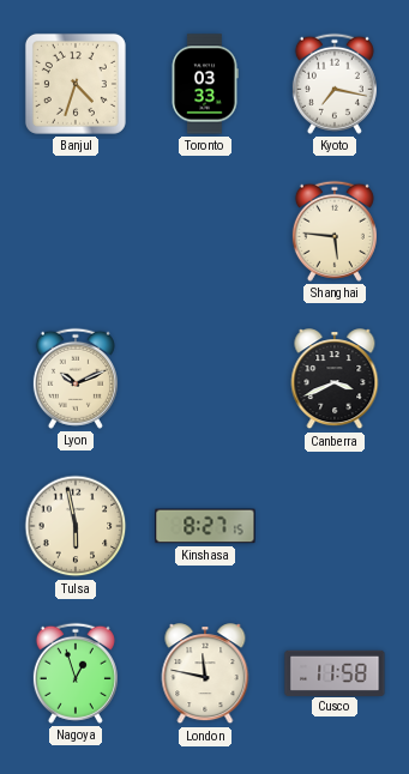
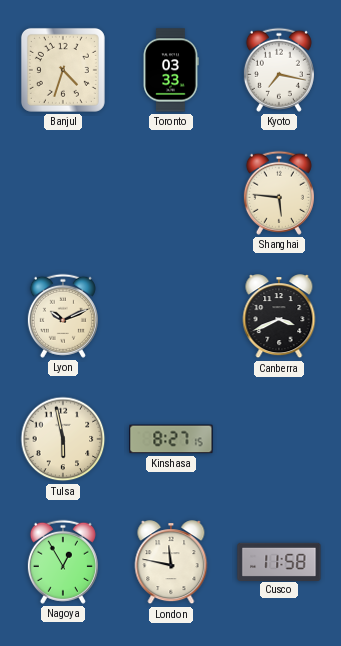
Nagoya: 12:57 -> 12:55 (63, 562)
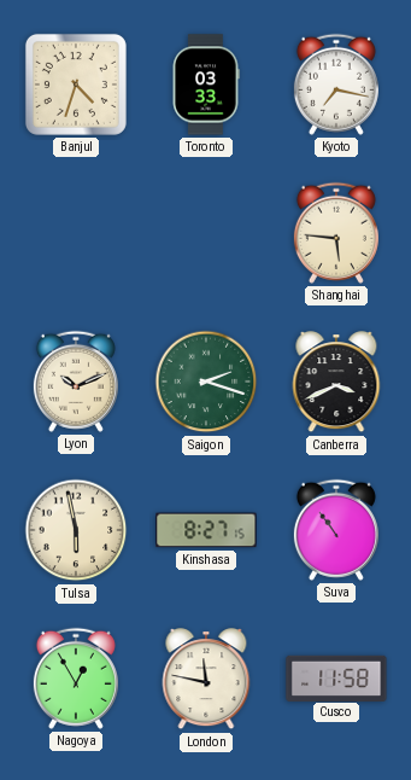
Saigon: none -> 2:18 (206, 382)
Suva: none -> 10:54 (336, 530)
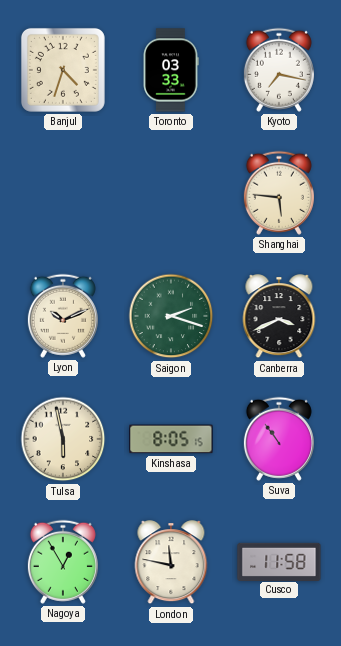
Kinshasa: 8:27 -> 8:05 (171, 439)
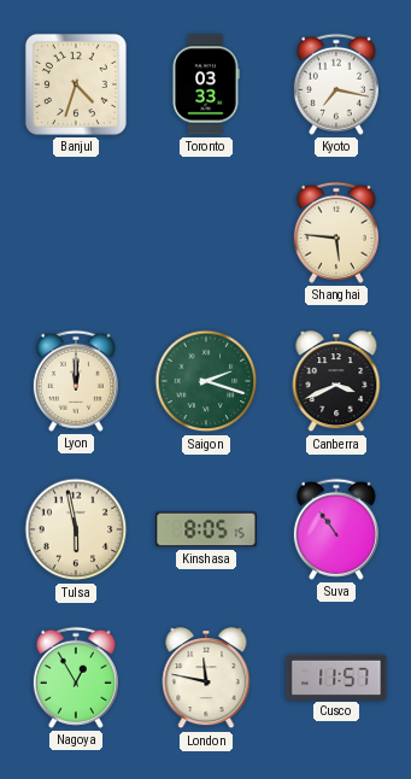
Lyon: 10:11 -> 12:00 (76, 381)
Cusco: 11:58 -> 11:57 (336, 676)
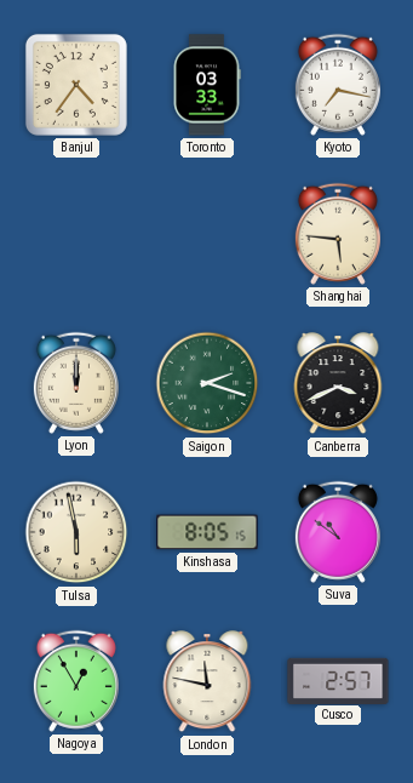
Banjul: 4:33 -> 4:36 (76, 85)
Suva: 10:54 -> 10:51 (338, 532)
Cusco: 11:57 -> 2:57 (338, 680)
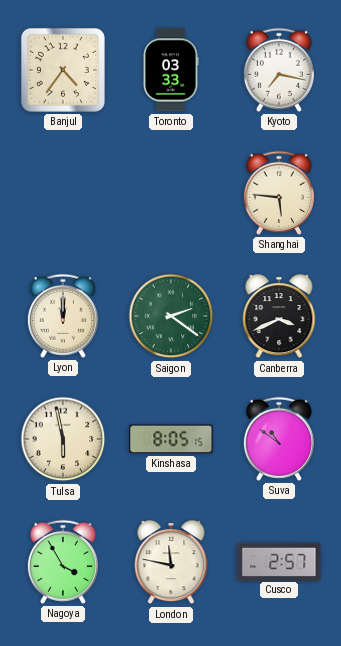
Saigon: 2:18 -> 2:21 (171, 316)
Nagoya: 12:55 -> 3:55 (63, 562)
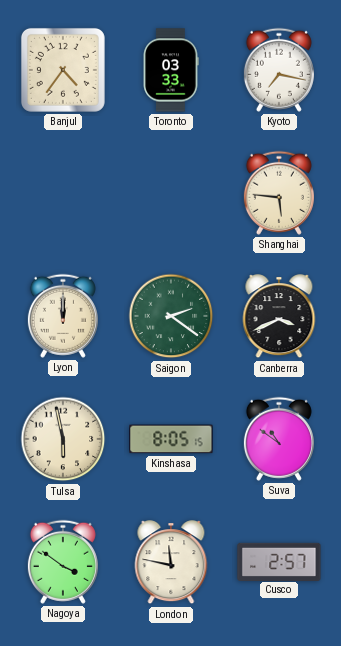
Nagoya: 3:55 -> 3:51 (63, 562)
